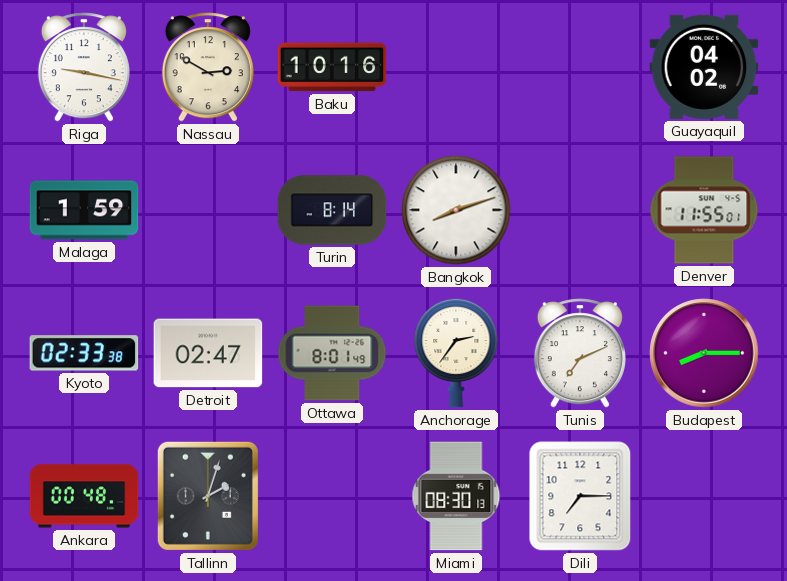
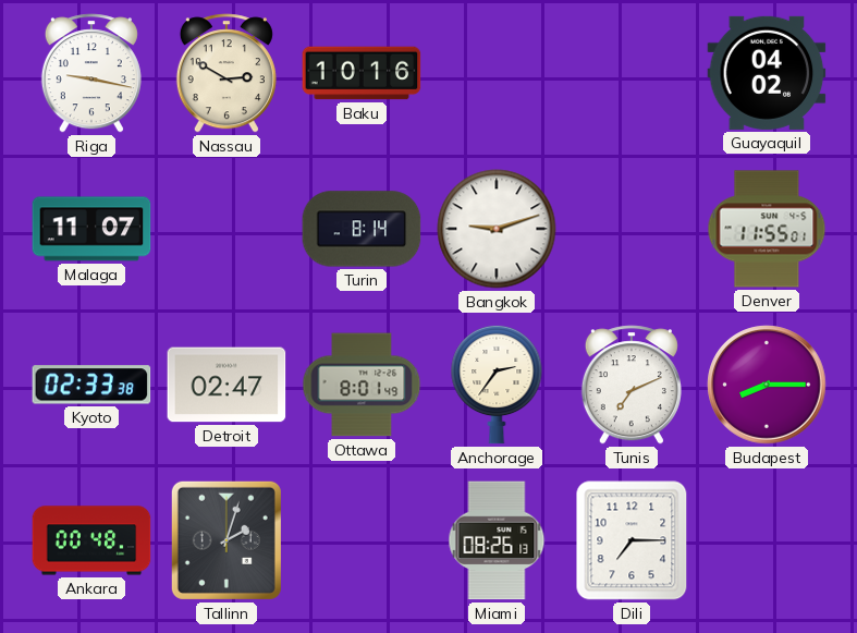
Malaga: 1:59 -> 11:07 (91, 229)
Bangkok: 8:12 -> 9:12 (497, 229)
Miami: 08:30 -> 08:26 (497, 540)
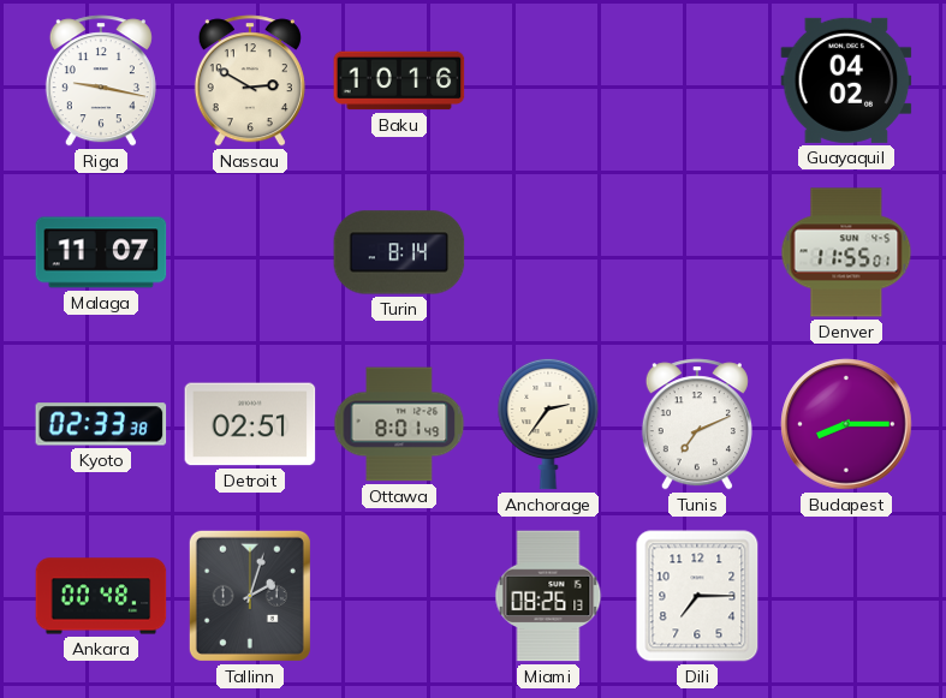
Bangkok: 9:12 -> none (497, 229)
Detroit: 02:47 -> 02:51 (250, 424)
